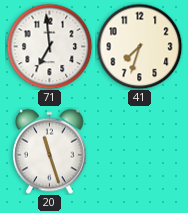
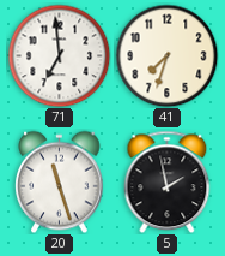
5: none -> 1:58 (168, 181)
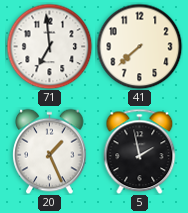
41: 7:33 -> 7:38 (139, 46)
20: 11:27 -> 1:26 (50, 151)
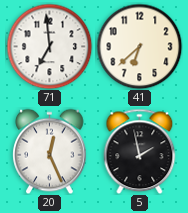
41: 7:38 -> 6:38 (139, 46)
20: 1:26 -> 12:26 (50, 151)
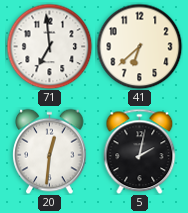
20: 12:26 -> 12:31 (50, 151)
5: 1:58 -> 2:02 (140, 151)
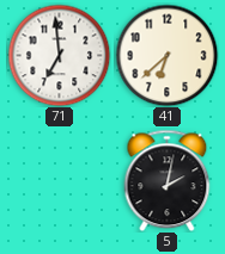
20: 12:31 -> none (50, 151)
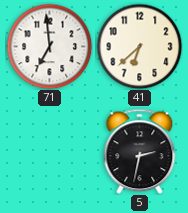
5: 2:02 -> 2:32 (140, 151)
